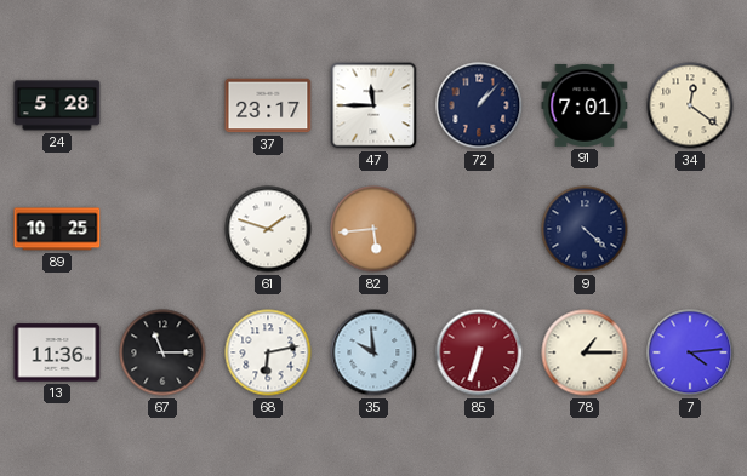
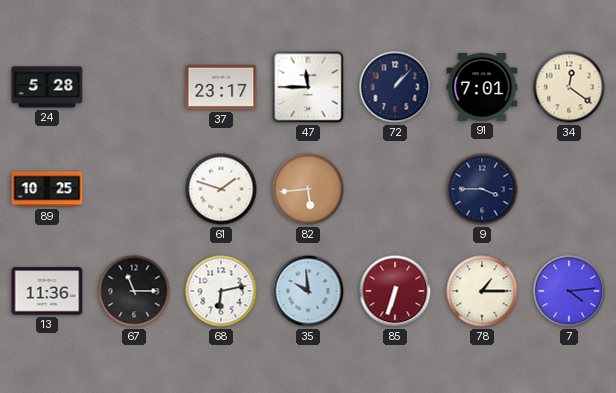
9: 4:22 -> 3:45 (482, 189)
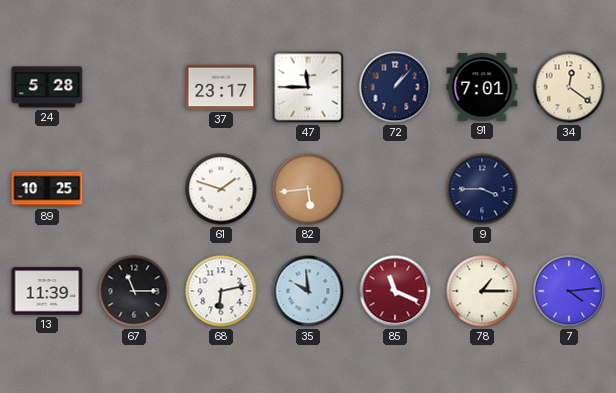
13: 11:36 -> 11:39 (47, 291)
85: 6:33 -> 11:19 (395, 291)
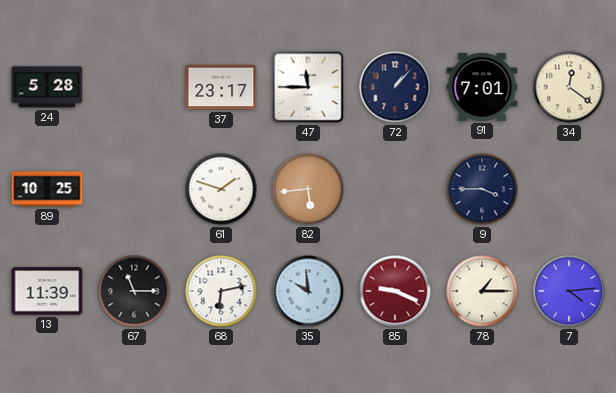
85: 11:19 -> 9:19 (395, 291)
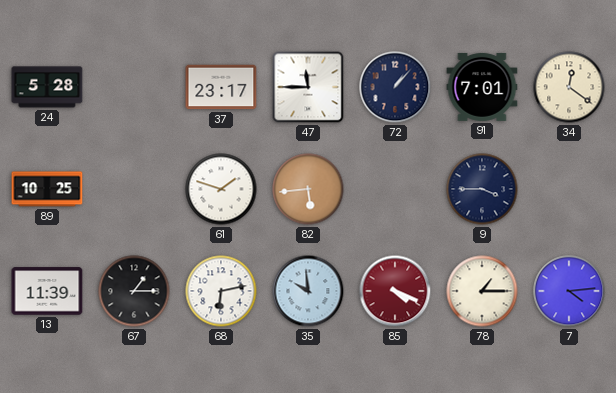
67: 11:15 -> 1:15 (134, 291)
85: 9:19 -> 4:19 (395, 291)
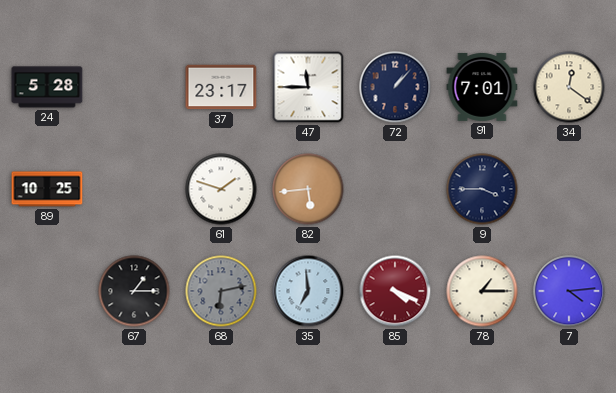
13: 11:39 -> none (47, 291)
68 dial: white -> grey (221, 291)
35: 9:59 -> 6:59 (308, 291)
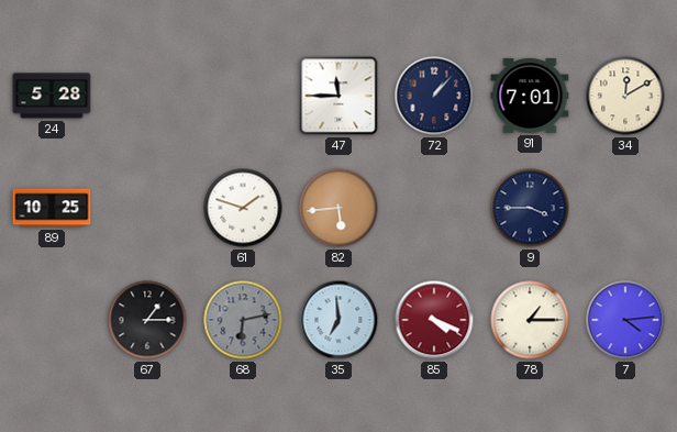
37: 23:17 -> none (221, 87)
34: 12:21 -> 12:10 (625, 96)
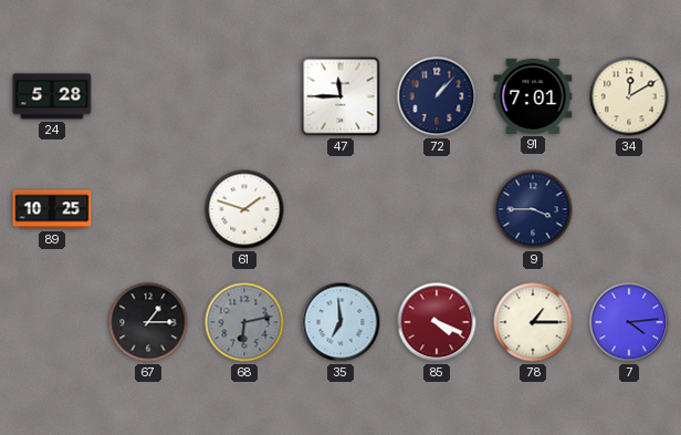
82: 5:44 -> none (338, 208)
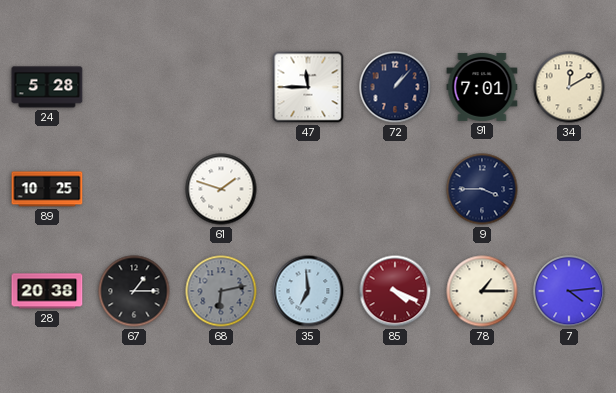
28: none -> 20:38 (47, 291)
